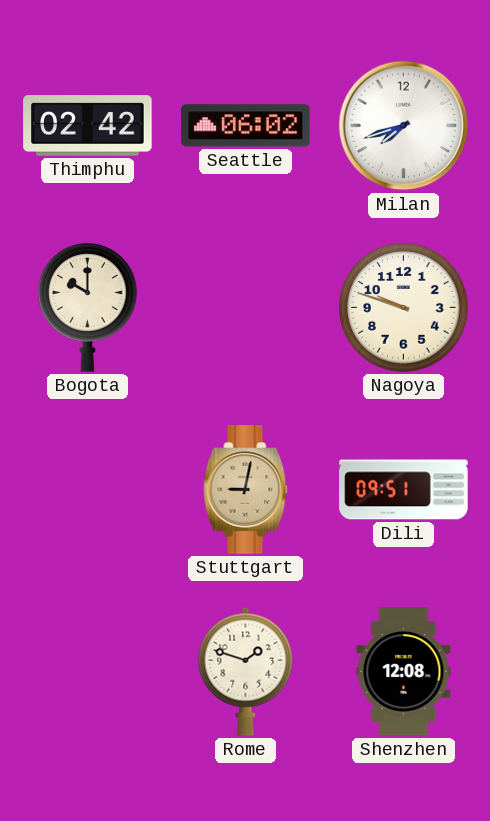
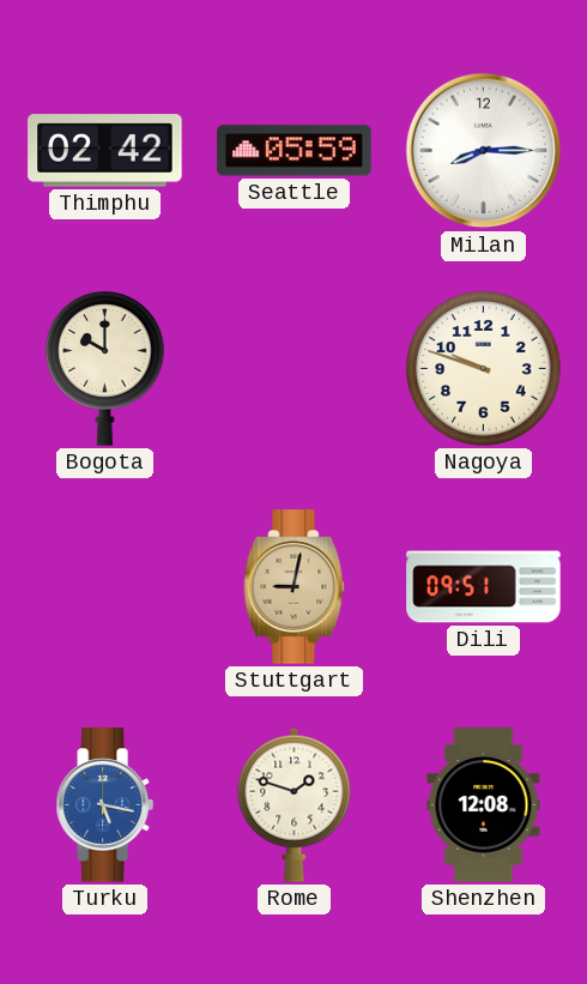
Seattle: 06:02 -> 05:59 (295, 151)
Milan: 7:42 -> 8:15 (484, 151)
Turku: none -> 5:17 (104, 805)
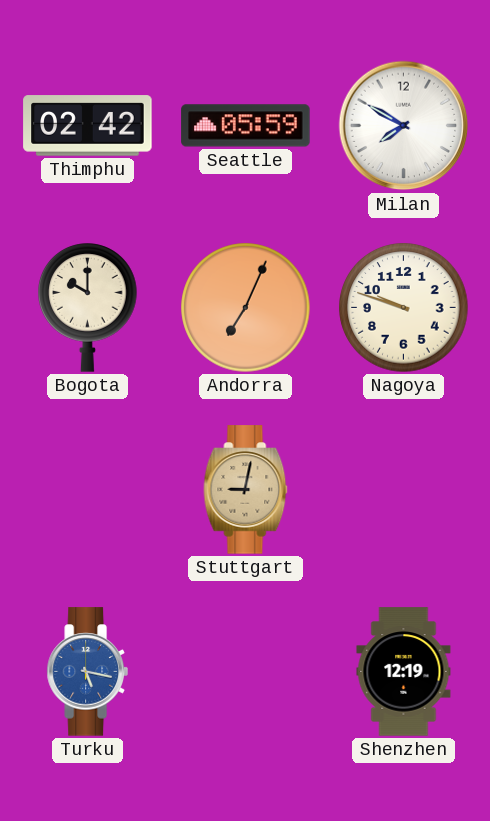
Milan: 8:15 -> 7:50 (404, 126)
Andorra: none -> 7:04 (246, 308)
Dili: 09:51 -> none (484, 587)
Rome: 1:48 -> none (295, 804)
Shenzhen: 12:08 -> 12:19 (404, 672)
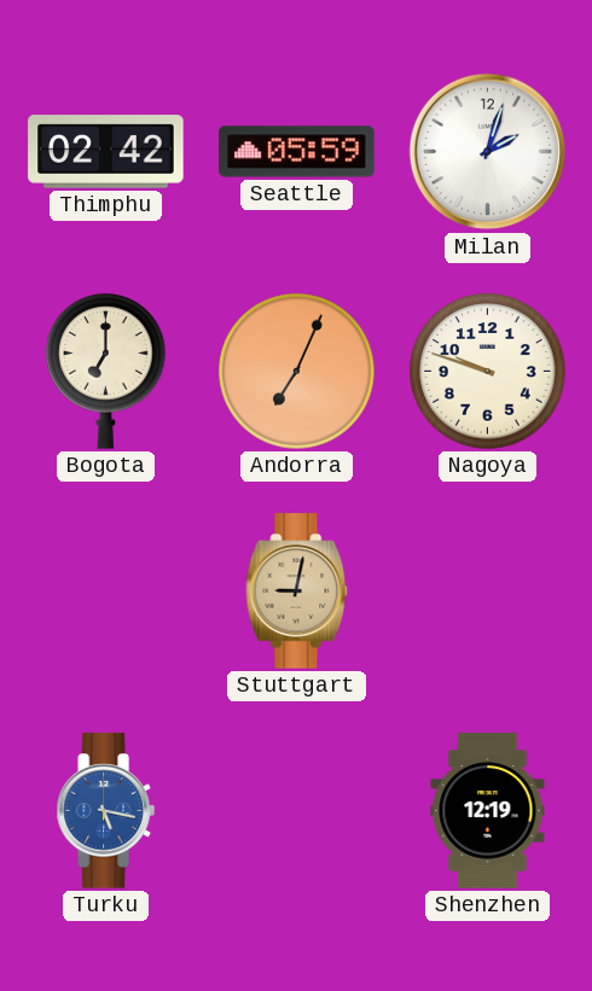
Milan: 7:50 -> 2:03 (488, 152)
Bogota: 10:00 -> 7:00 (106, 372)
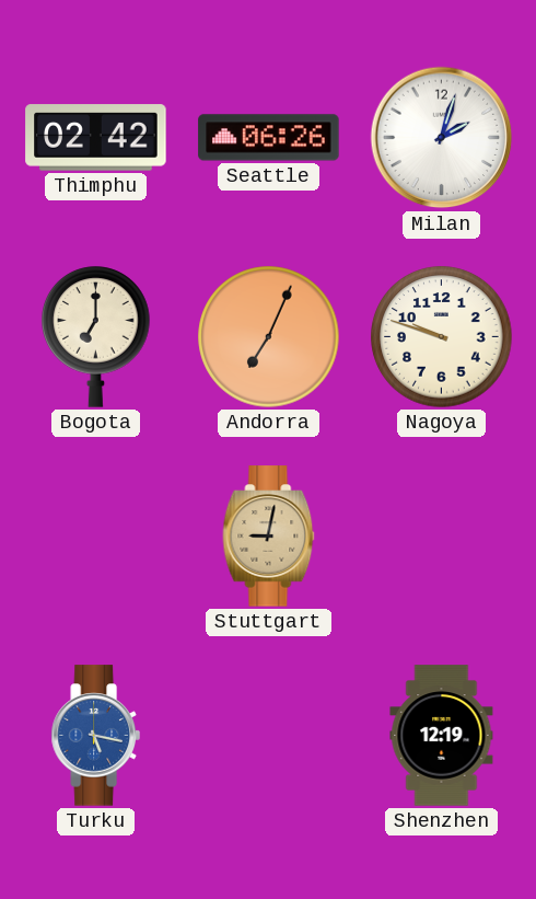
Seattle: 05:59 -> 06:26 (269, 138)
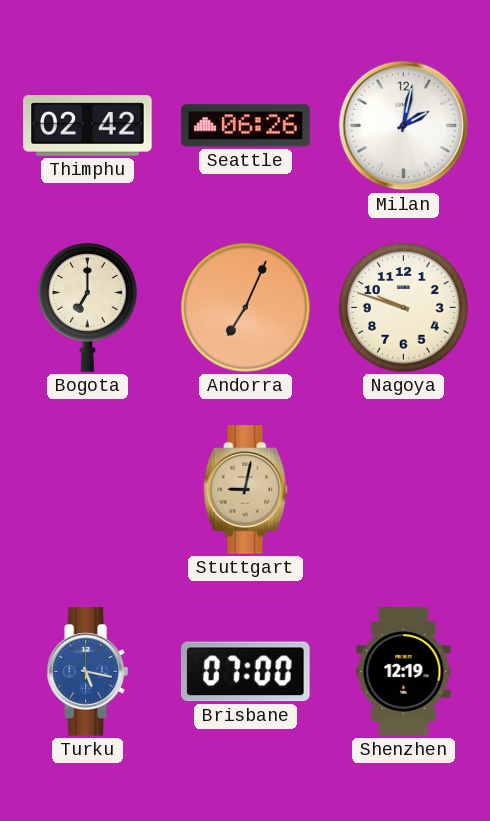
Milan: 2:03 -> 2:02 (404, 126)
Brisbane: none -> 07:00 (246, 672)
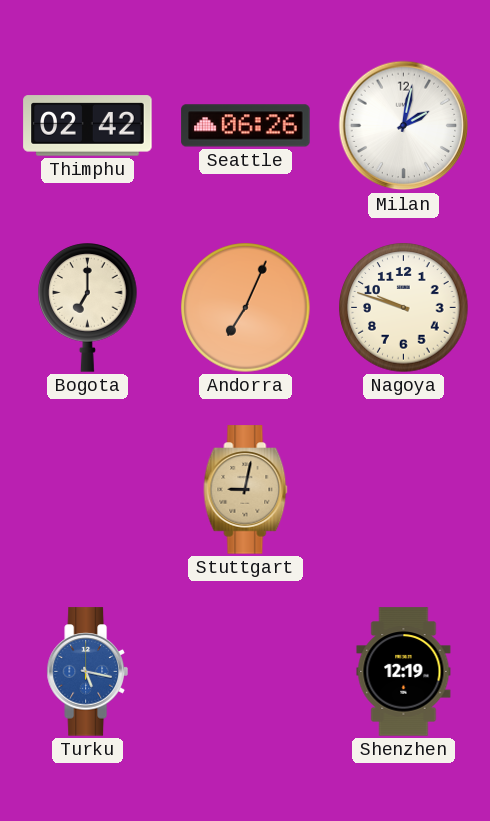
Brisbane: 07:00 -> none (246, 672)
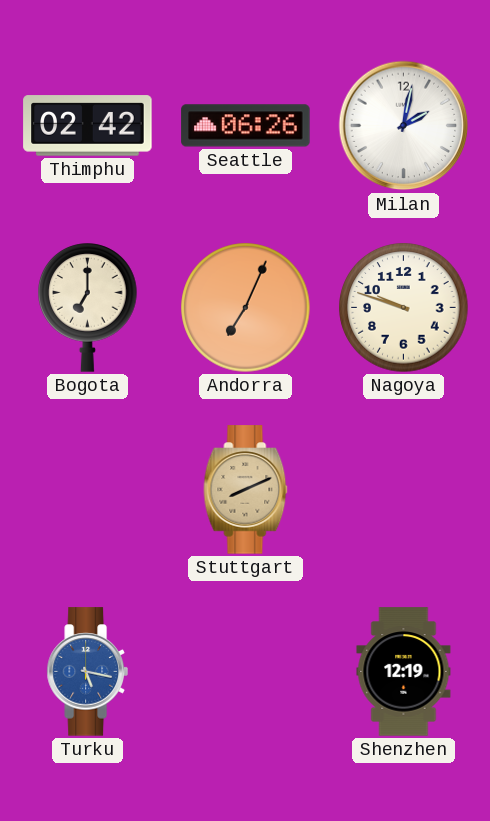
Stuttgart: 9:02 -> 8:11 (246, 490)
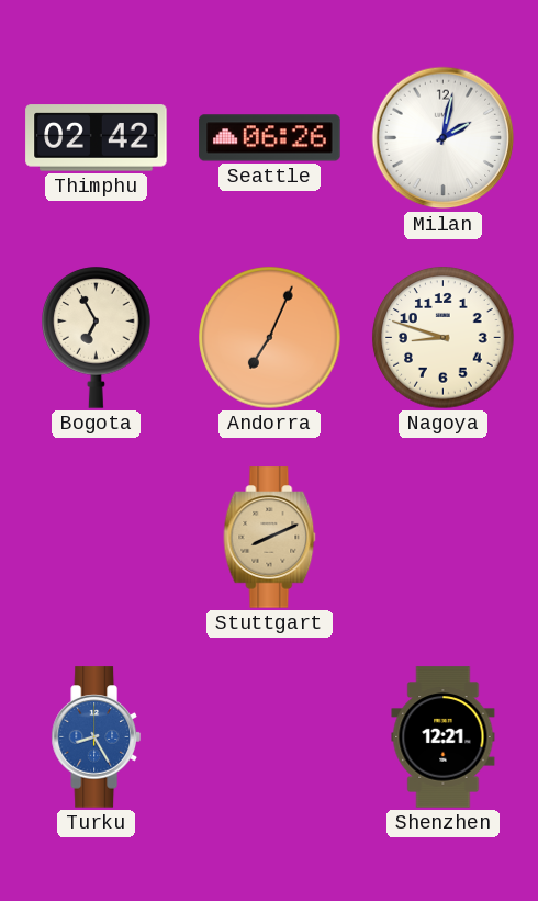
Bogota: 7:00 -> 6:55 (97, 338)
Nagoya: 9:48 -> 8:48 (444, 338)
Turku: 5:17 -> 8:25 (96, 737)
Shenzhen: 12:19 -> 12:21 (444, 737)
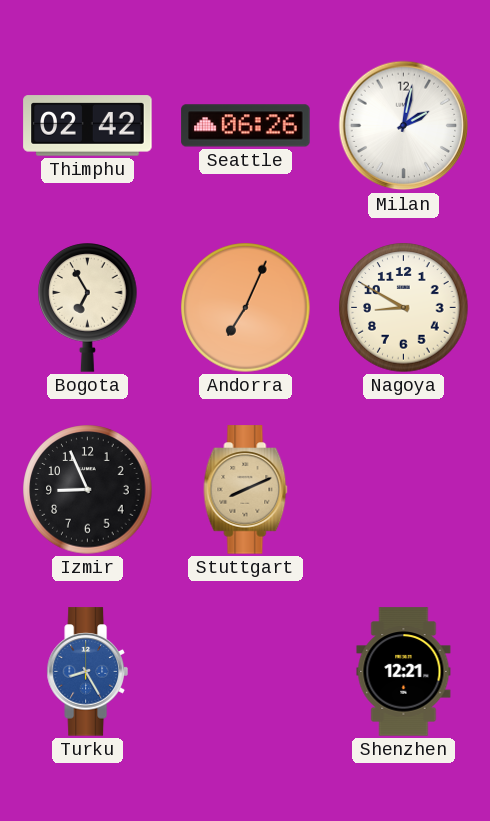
Nagoya: 8:48 -> 8:50 (404, 308)
Izmir: none -> 8:56 (88, 490)
